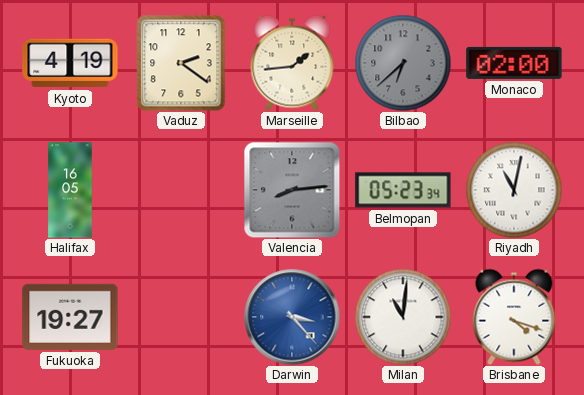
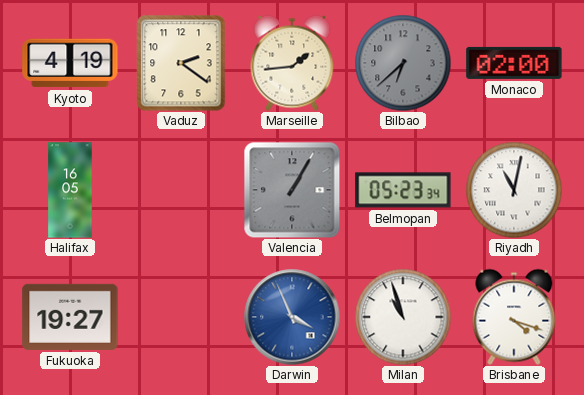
Valencia: 8:14 -> 1:05 (292, 190)
Darwin: 3:23 -> 3:56 (292, 317)
Milan: 11:01 -> 10:57 (403, 317)
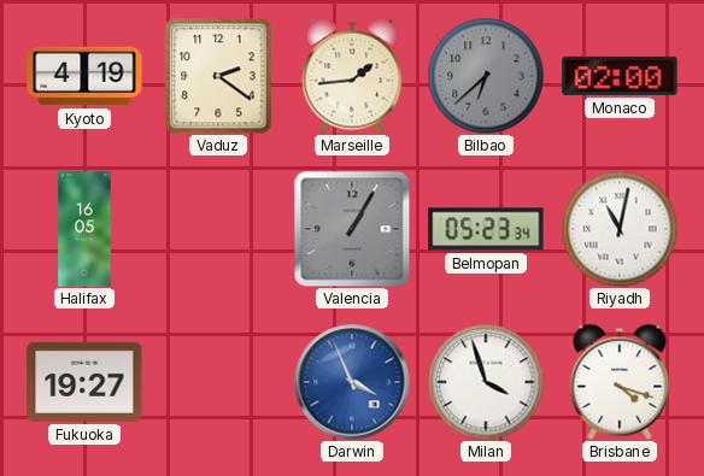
Milan: 10:57 -> 3:57 (486, 382)
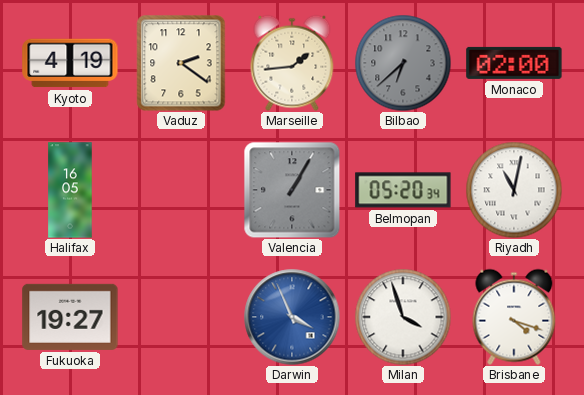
Belmopan: 05:23 -> 05:20 (403, 190)
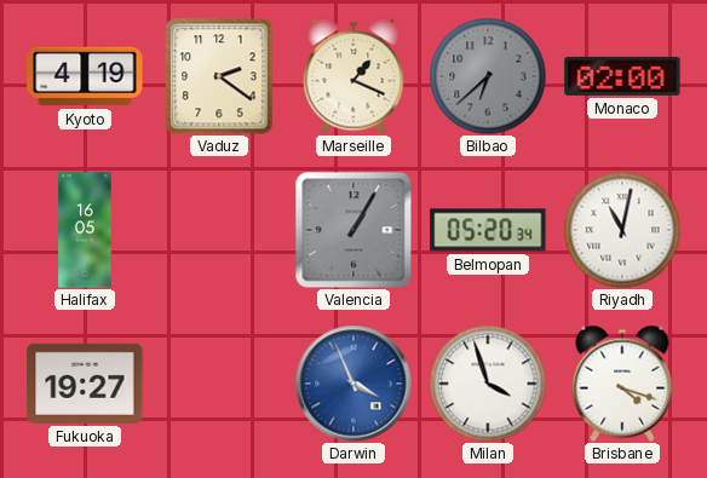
Marseille: 1:44 -> 1:19 (353, 76)
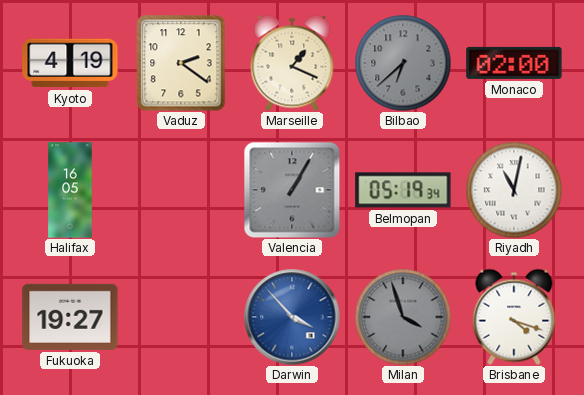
Belmopan: 05:20 -> 05:19 (403, 190)
Darwin: 3:56 -> 3:53 (292, 317)
Milan dial: white -> grey (403, 317)
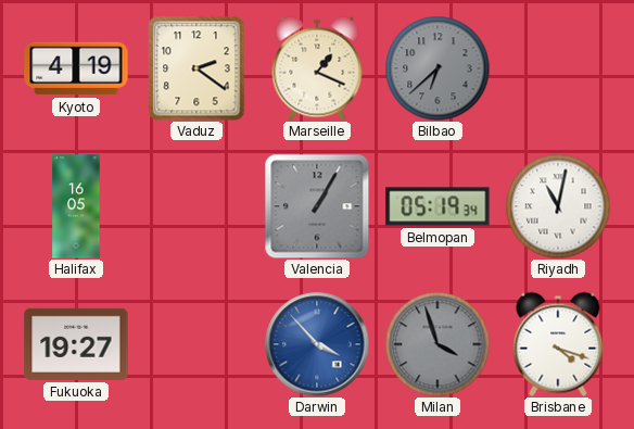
Monaco: 02:00 -> none (514, 63)
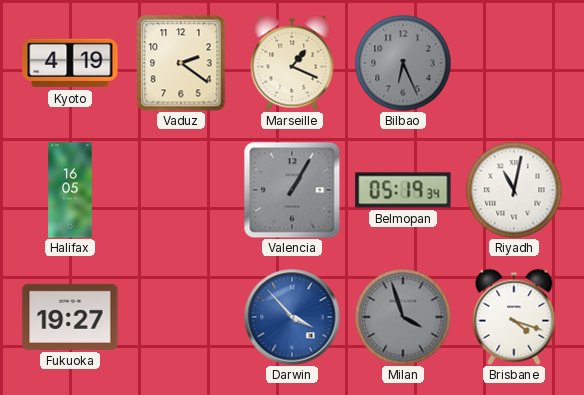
Bilbao: 6:38 -> 6:26 (403, 63)
